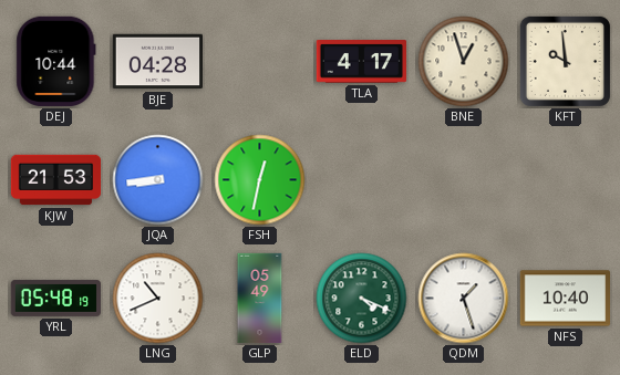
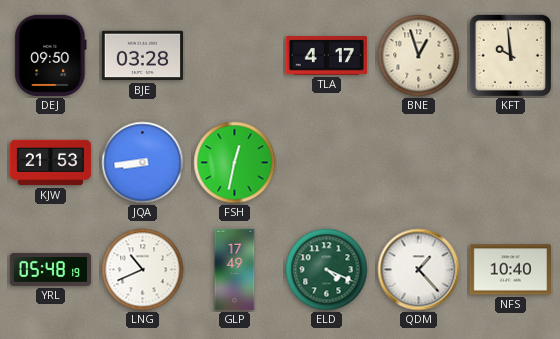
DEJ: 10:44 -> 09:50 (51, 55)
BJE: 04:28 -> 03:28 (142, 56)
GLP: 05:49 -> 17:49 (235, 270)
QDM: 1:27 -> 1:23 (419, 270)
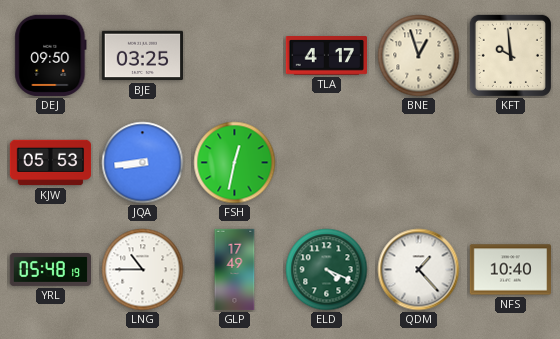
BJE: 03:28 -> 03:25 (142, 56)
KJW: 21:53 -> 05:53 (51, 163)
LNG: 10:41 -> 10:45 (143, 270)
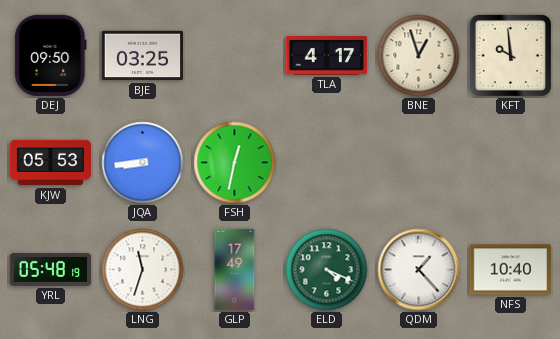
LNG: 10:45 -> 11:33 (143, 270)
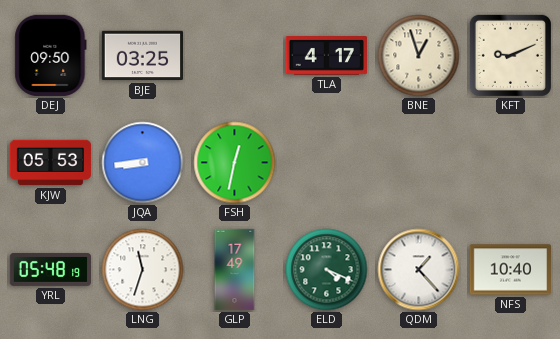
KFT: 9:59 -> 9:11 (510, 55)
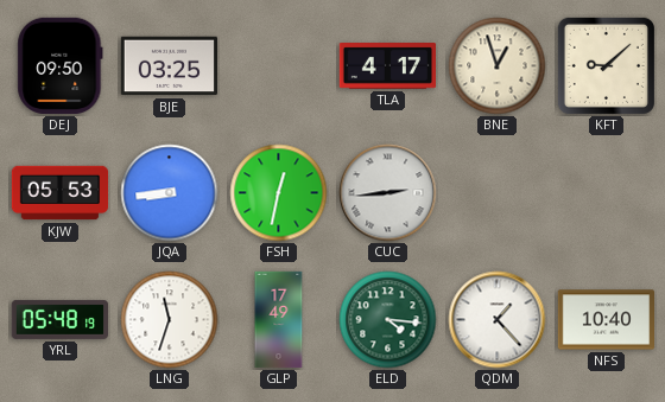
KFT: 9:11 -> 9:08 (606, 65)
CUC: none -> 2:44 (388, 193)
ELD: 4:19 -> 4:16 (388, 320)
